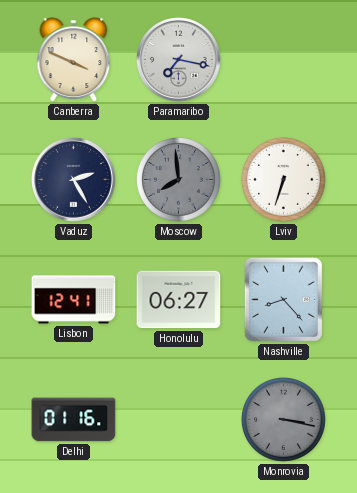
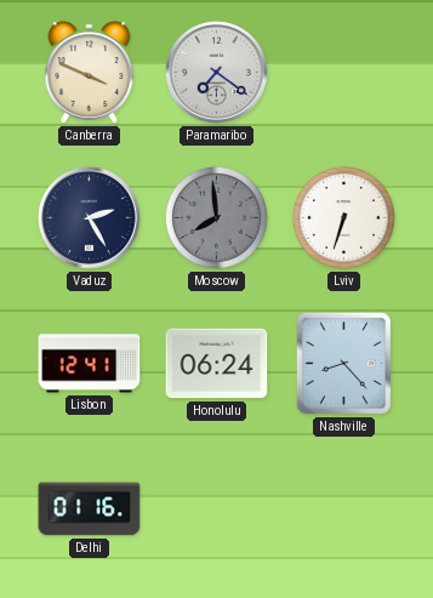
Paramaribo: 7:17 -> 7:21 (217, 73)
Honolulu: 06:27 -> 06:24 (217, 364)
Monrovia: 3:17 -> none (283, 419)
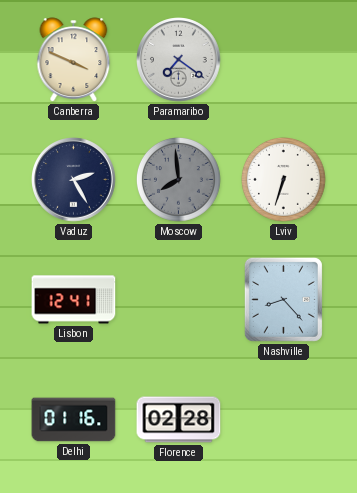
Honolulu: 06:24 -> none (217, 364)
Florence: none -> 02:28 (179, 420)
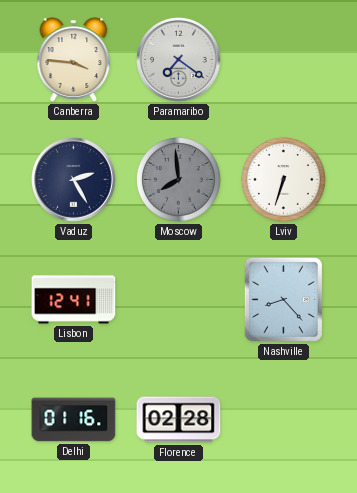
Canberra: 3:49 -> 3:46 (74, 60)
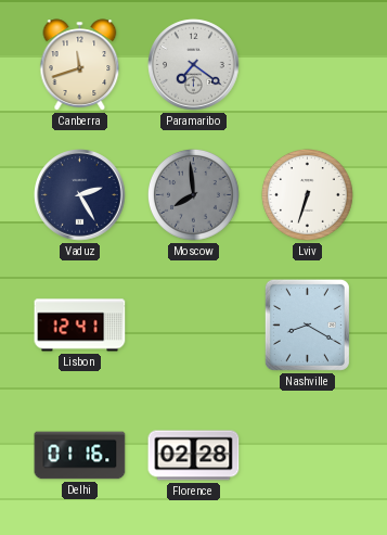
Canberra: 3:46 -> 11:42 (80, 65)
Nashville: 8:23 -> 8:20 (307, 324)
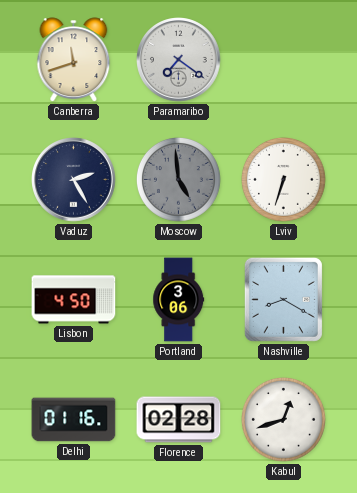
Moscow: 7:59 -> 4:59 (178, 179)
Lisbon: 12:41 -> 4:50 (74, 300)
Portland: none -> 3:06 (179, 300)
Kabul: none -> 12:42 (283, 419)
